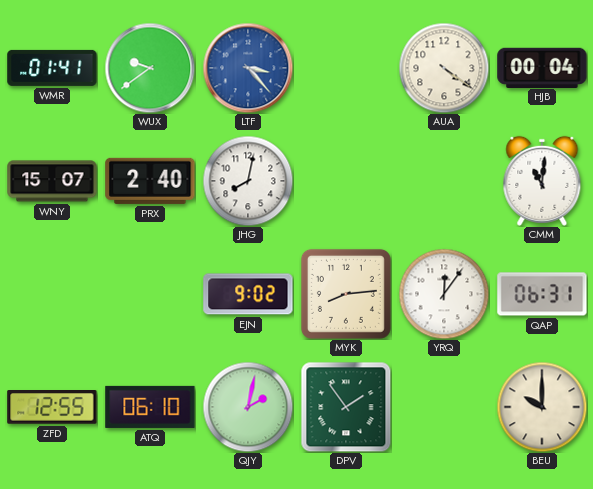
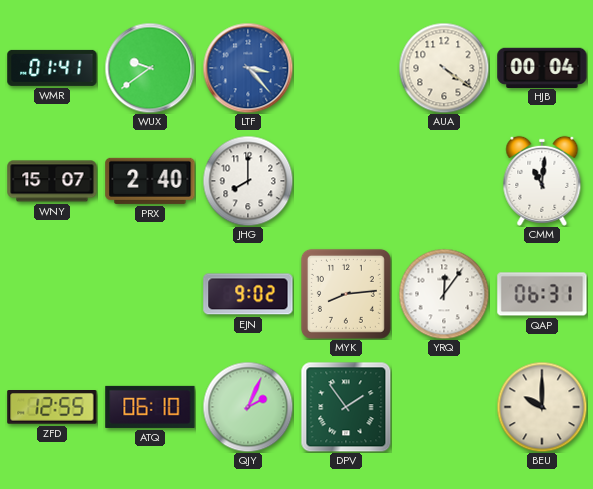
JHG: 8:02 -> 8:00 (248, 181)
QJY: 2:02 -> 2:04 (248, 407)
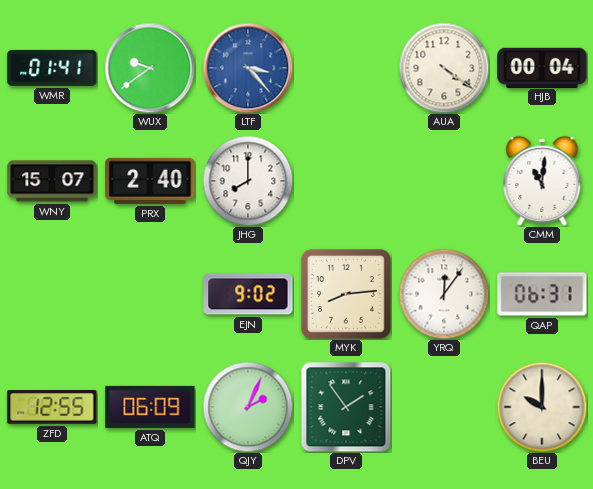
ATQ: 06:10 -> 06:09 (150, 407)
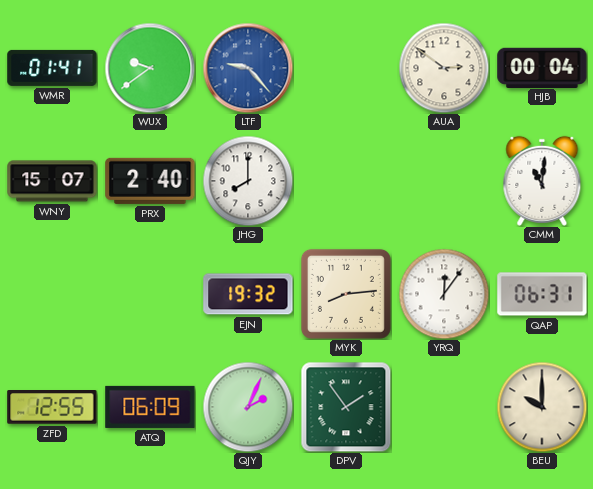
LTF: 3:23 -> 9:23 (248, 68)
AUA: 4:21 -> 2:51 (444, 68)
EJN: 9:02 -> 19:32 (248, 294)
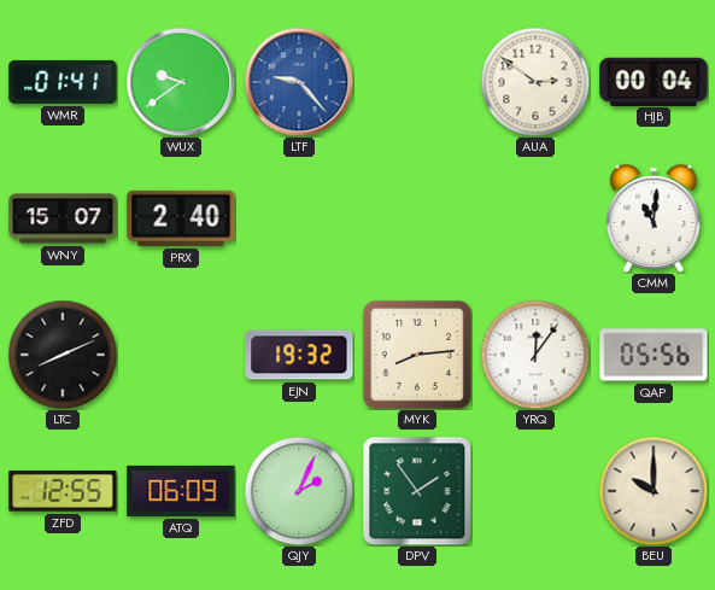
JHG: 8:00 -> none (248, 181)
LTC: none -> 8:11 (63, 355)
QAP: 06:31 -> 05:56 (654, 355)
